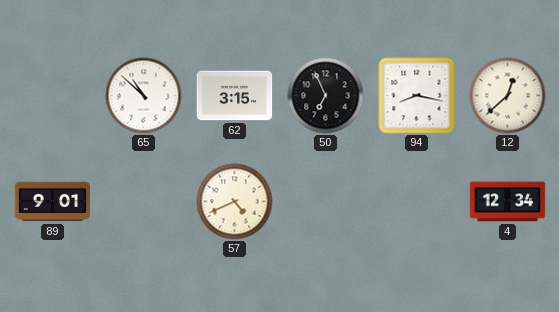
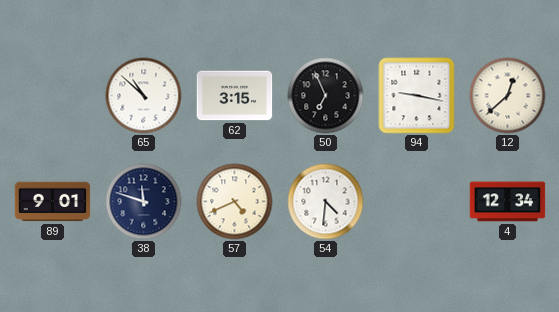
94: 8:17 -> 9:17 (417, 96)
38: none -> 11:48 (144, 202)
54: none -> 4:31 (326, 202)
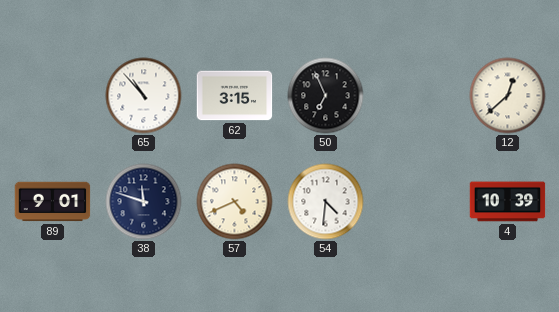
65: 10:52 -> 10:53 (144, 96)
94: 9:17 -> none (417, 96)
4: 12:34 -> 10:39 (508, 202)
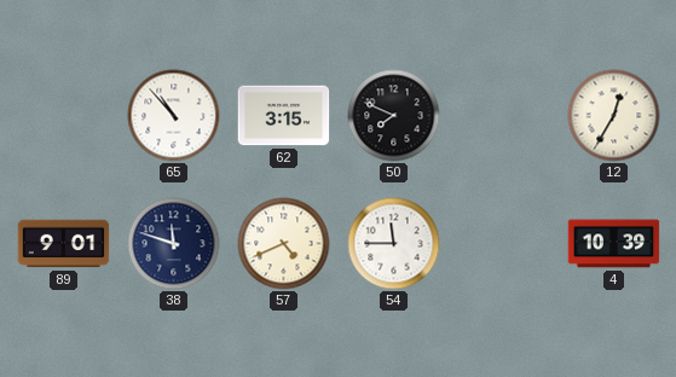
50: 6:56 -> 7:49 (394, 116)
12: 12:38 -> 12:35 (614, 116)
54: 4:31 -> 11:45 (394, 244)
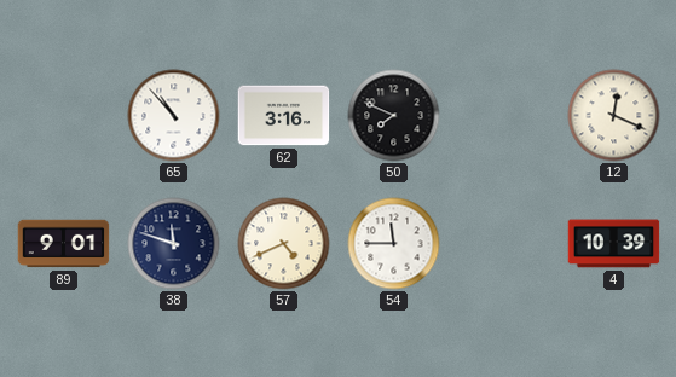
62: 3:15 -> 3:16 (284, 116)
12: 12:35 -> 12:19 (614, 116)
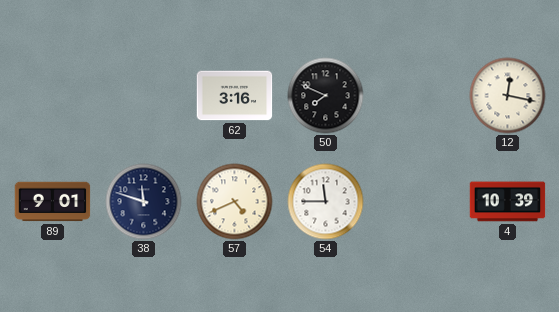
65: 10:53 -> none (174, 116)
12: 12:19 -> 12:17 (508, 96)
